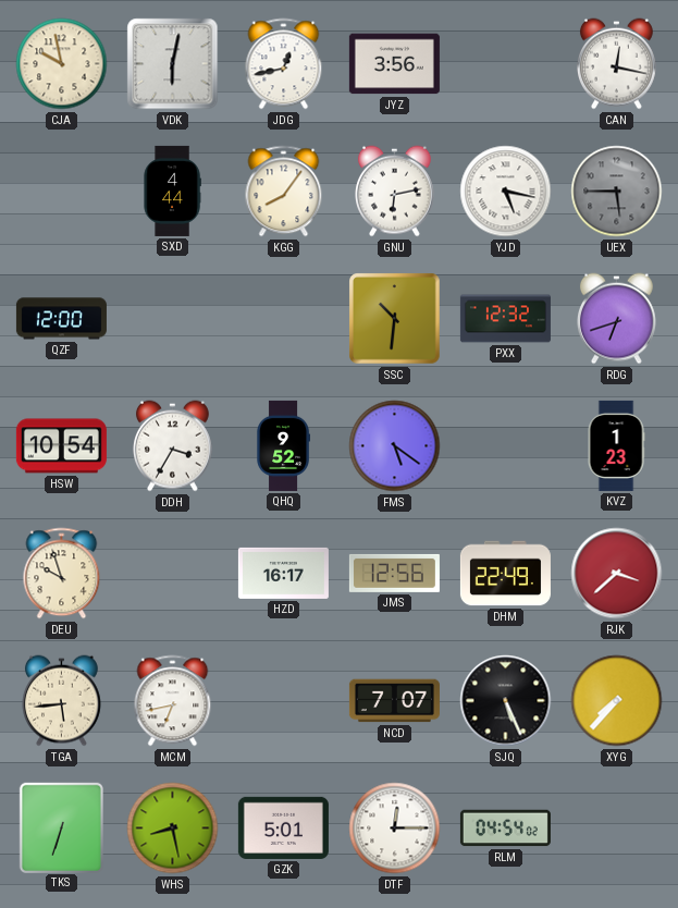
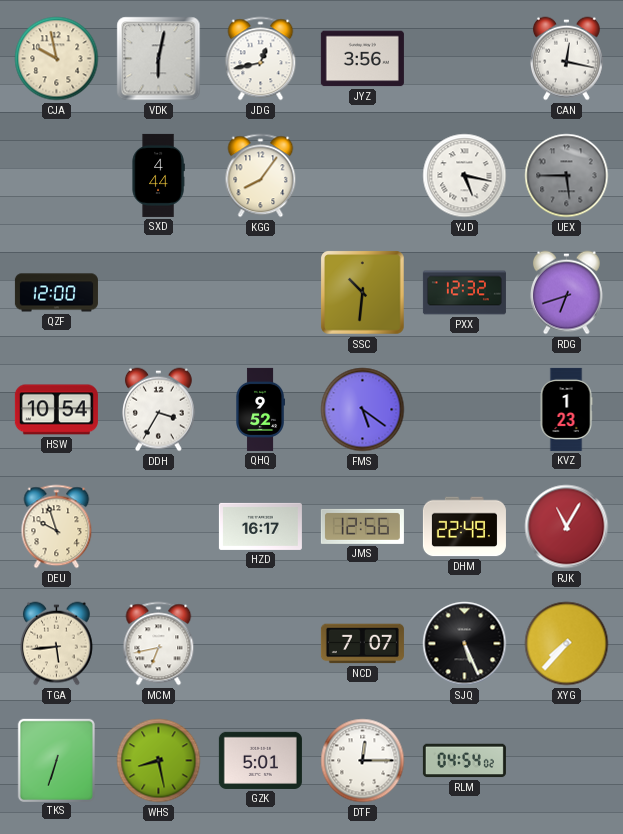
GNU: 6:13 -> none (395, 192)
RJK: 3:38 -> 11:05 (567, 527)
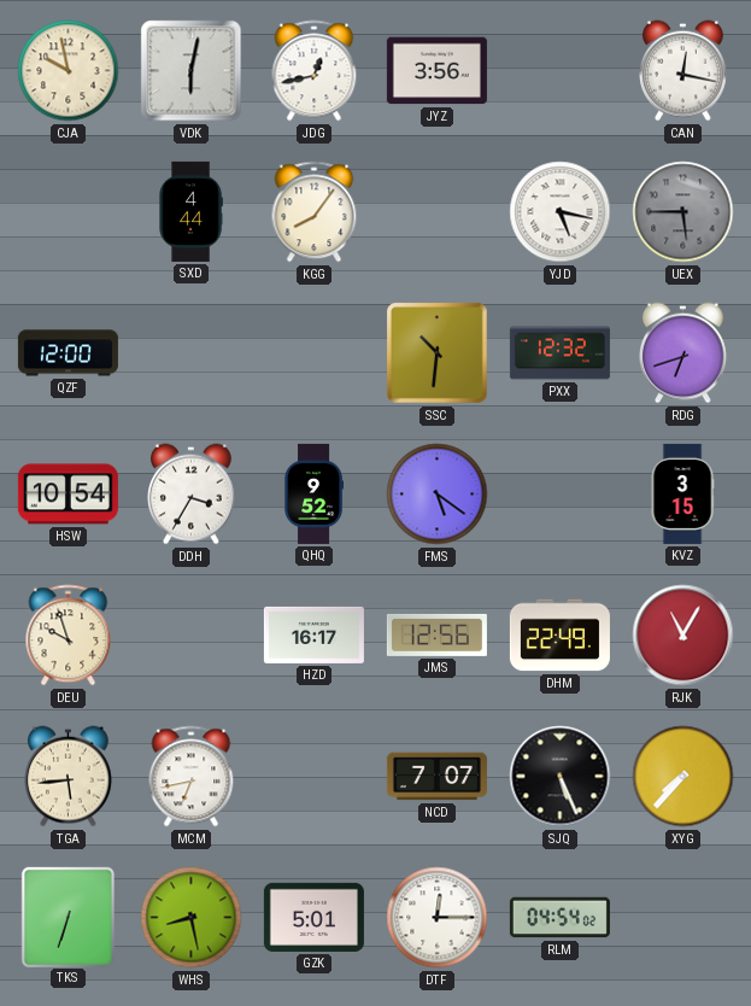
KVZ: 1:23 -> 3:15 (682, 493)
